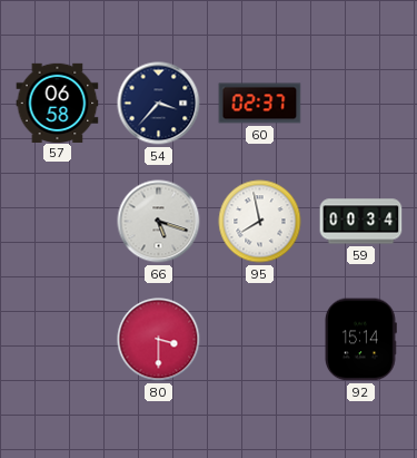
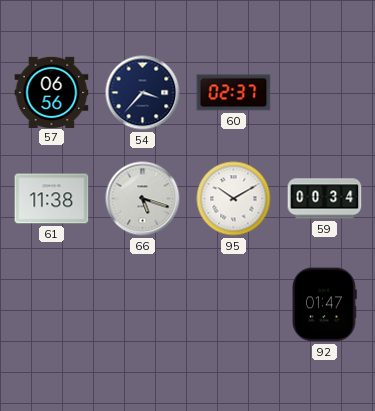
57: 06:58 -> 06:56 (52, 92)
61: none -> 11:38 (52, 199)
95: 7:58 -> 10:10 (234, 199)
80: 3:30 -> none (159, 340)
92: 15:14 -> 01:47 (324, 305)
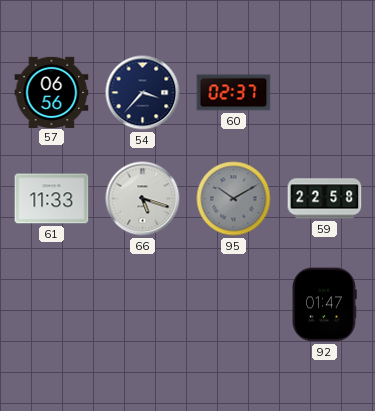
61: 11:38 -> 11:33 (52, 199)
95 dial: white -> grey (234, 199)
59: 00:34 -> 22:58 (325, 199)
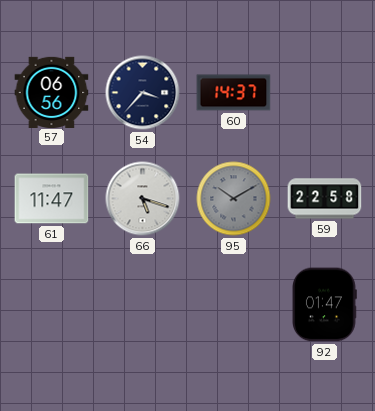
60: 02:37 -> 14:37 (234, 93)
61: 11:33 -> 11:47 (52, 199)
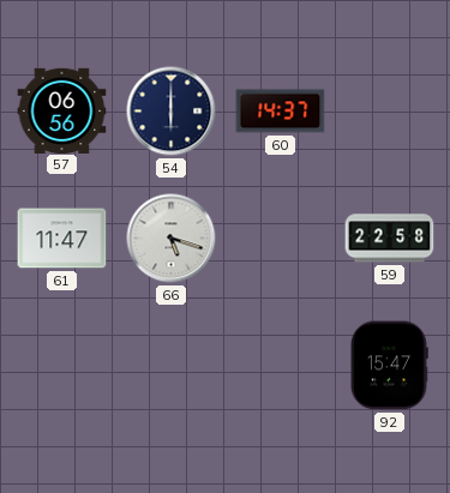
54: 3:37 -> 6:00 (172, 112)
95: 10:10 -> none (234, 199)
92: 01:47 -> 15:47 (389, 366)
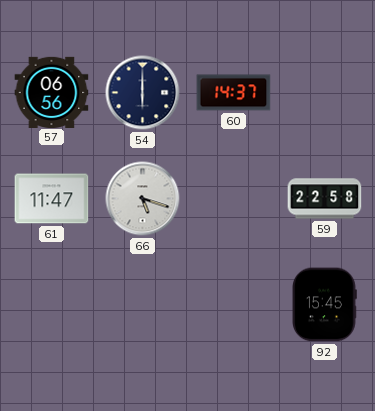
92: 15:47 -> 15:45 (324, 305)
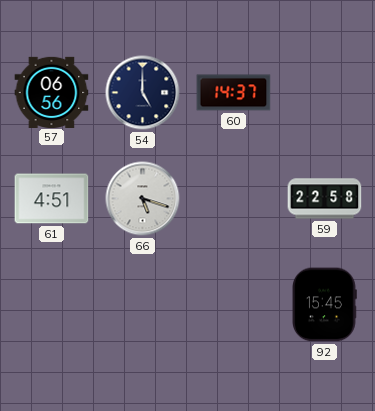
54: 6:00 -> 5:00 (143, 93)
61: 11:47 -> 4:51 (52, 199)
